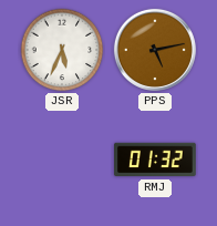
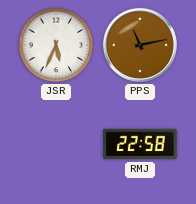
PPS: 5:13 -> 11:13 (140, 45)
RMJ: 01:32 -> 22:58 (140, 144)
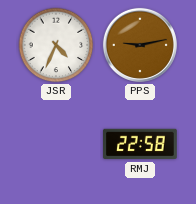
JSR: 5:34 -> 4:34 (56, 45)
PPS: 11:13 -> 9:13 (140, 45)
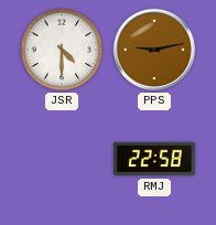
JSR: 4:34 -> 4:30 (62, 50)
